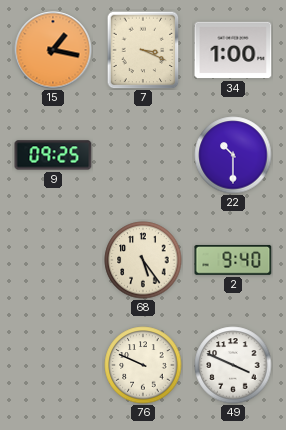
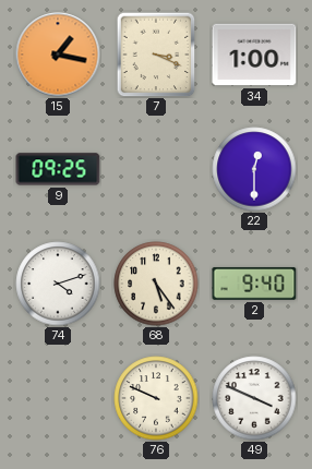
22: 10:30 -> 12:30 (254, 169)
74: none -> 4:12 (58, 284)
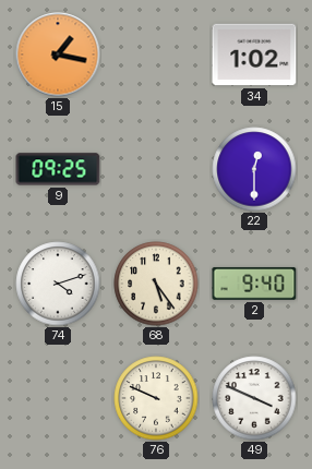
7: 3:19 -> none (156, 55)
34: 1:00 -> 1:02 (254, 55)
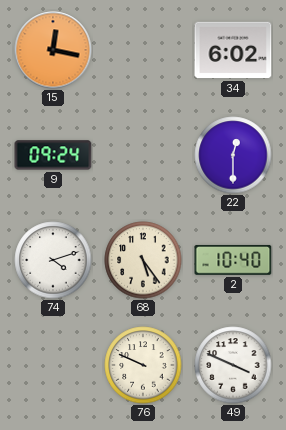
15: 1:17 -> 12:17 (53, 50)
34: 1:02 -> 6:02 (233, 50)
9: 09:25 -> 09:24 (53, 155)
2: 9:40 -> 10:40 (233, 260)
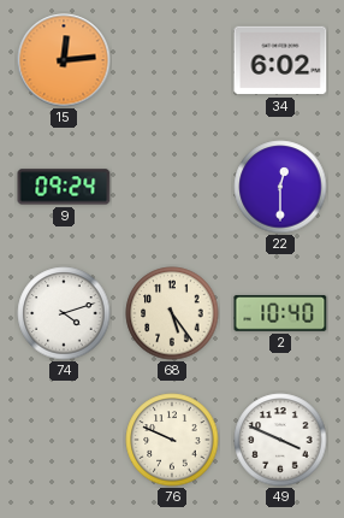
15: 12:17 -> 12:14 (64, 60)
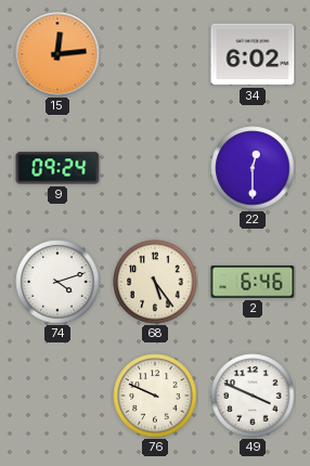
2: 10:40 -> 6:46 (253, 282)
